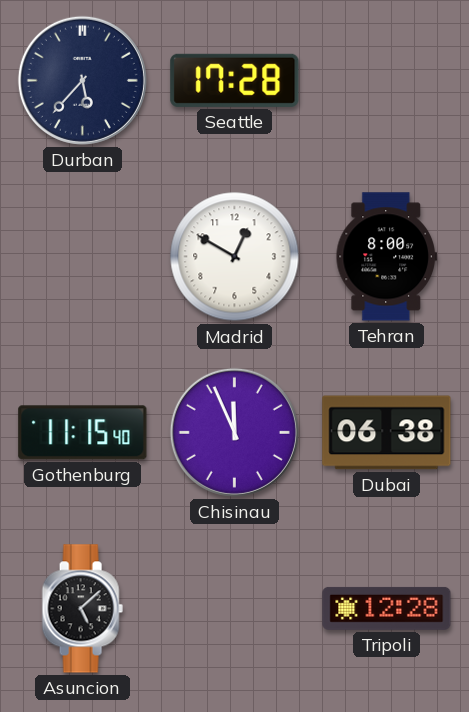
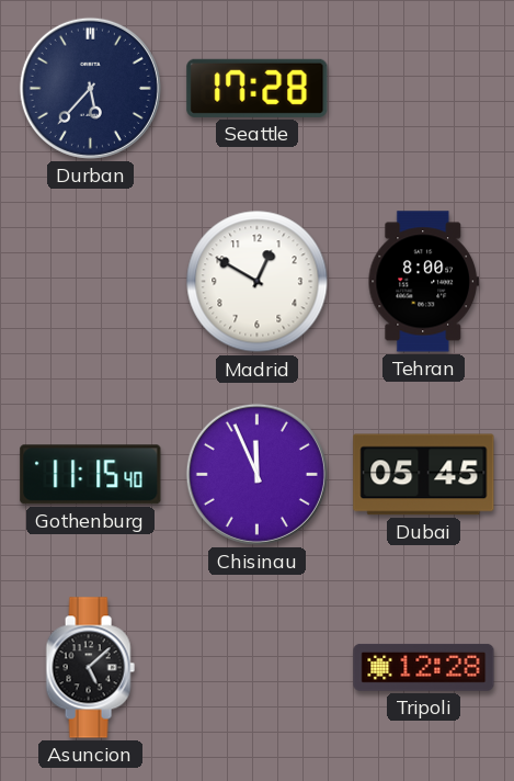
Dubai: 06:38 -> 05:45 (424, 475)
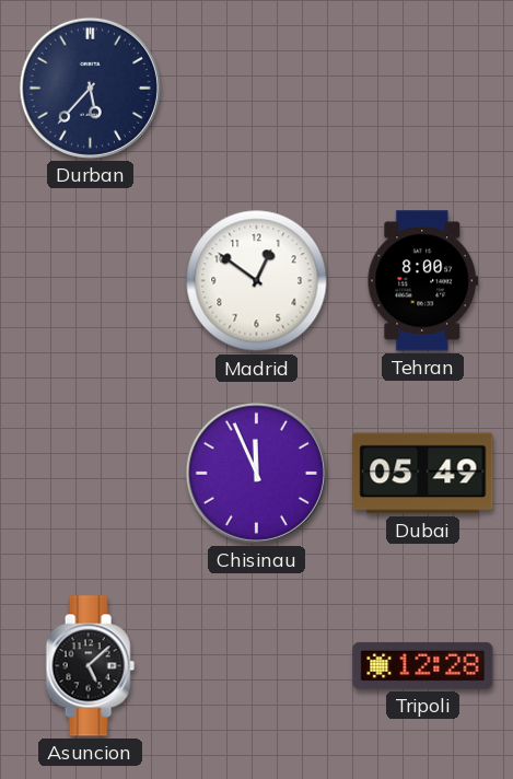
Seattle: 17:28 -> none (258, 88)
Madrid: 12:50 -> 12:51 (257, 281)
Gothenburg: 11:15 -> none (91, 475)
Dubai: 05:45 -> 05:49 (423, 474)
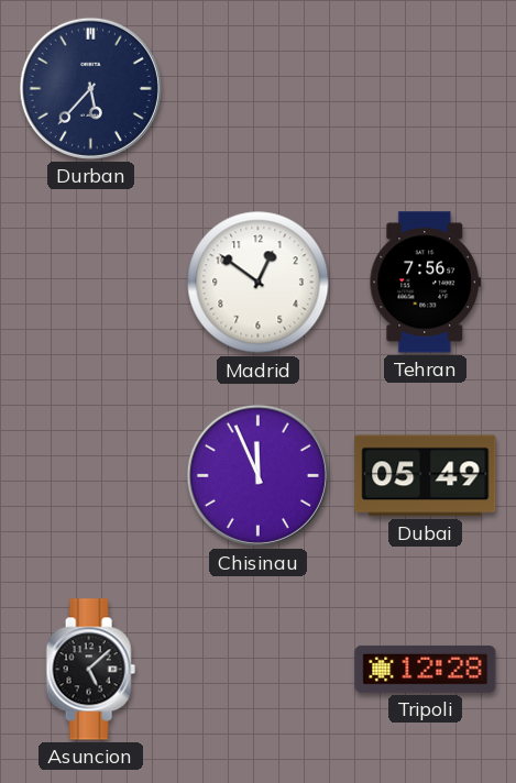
Tehran: 8:00 -> 7:56 (425, 283)
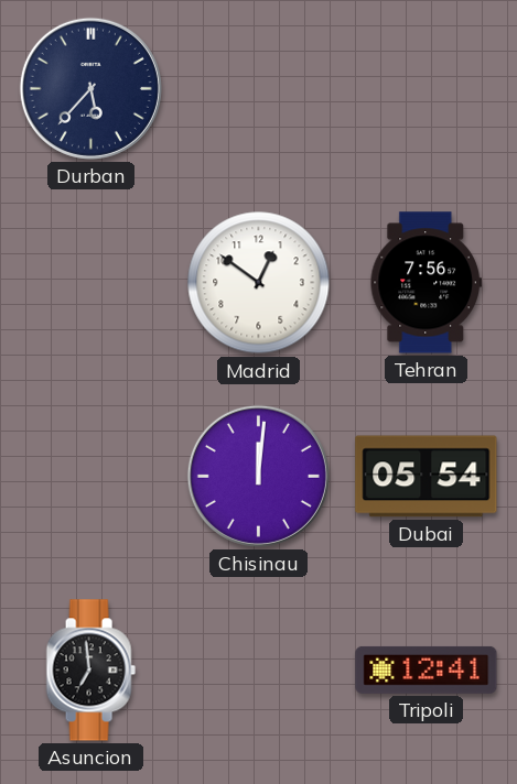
Chisinau: 11:56 -> 12:01 (258, 476)
Dubai: 05:49 -> 05:54 (427, 477)
Asuncion: 5:08 -> 6:59 (90, 671)
Tripoli: 12:28 -> 12:41 (427, 669)
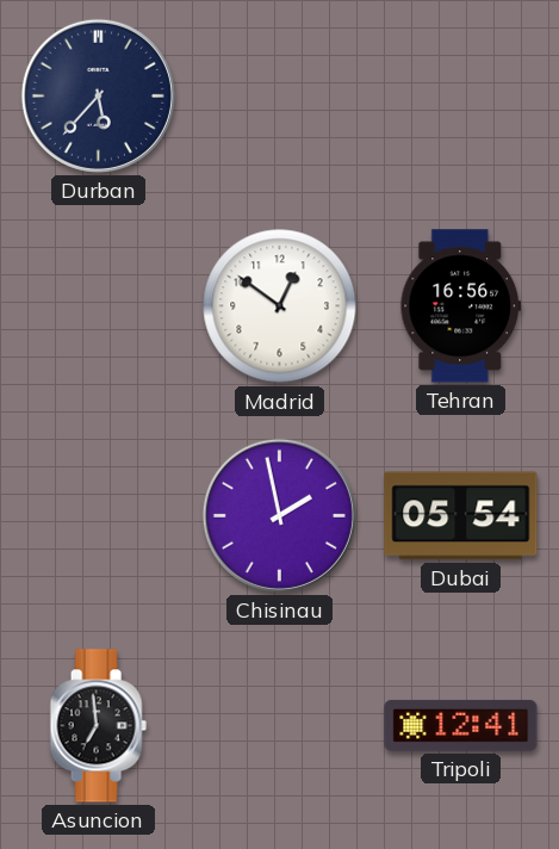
Tehran: 7:56 -> 16:56 (460, 306)
Chisinau: 12:01 -> 1:58 (279, 515)
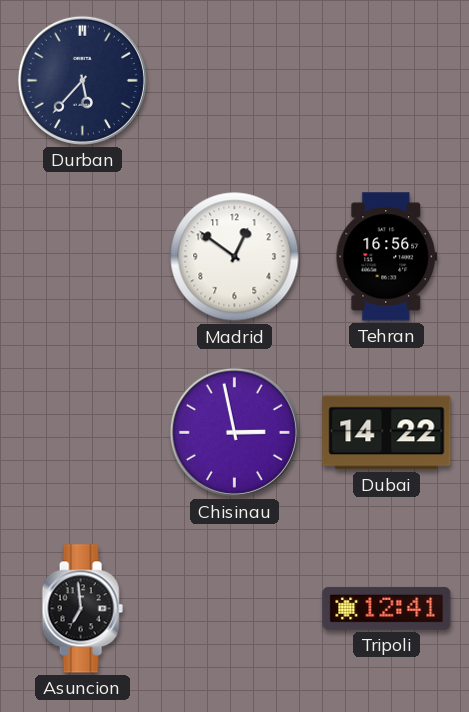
Chisinau: 1:58 -> 2:58 (234, 432)
Dubai: 05:54 -> 14:22 (387, 433)
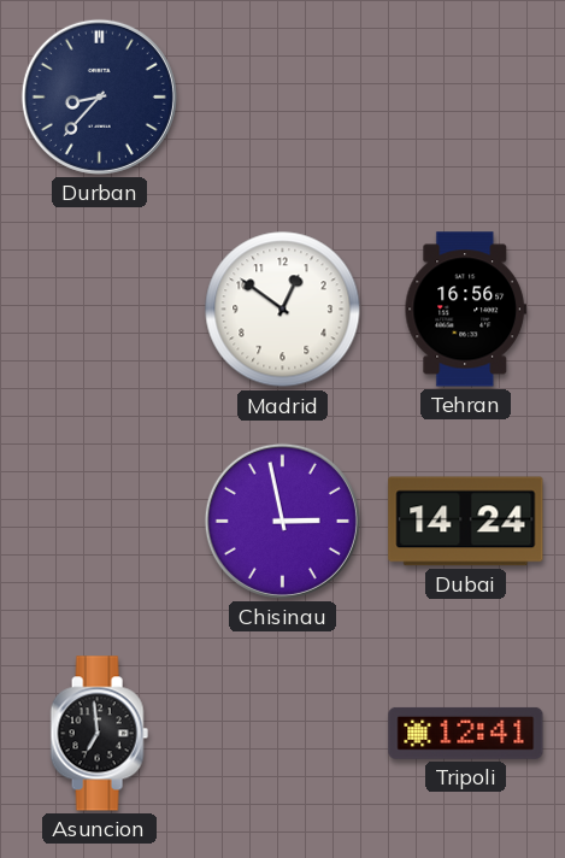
Durban: 5:37 -> 8:37 (99, 96)
Dubai: 14:22 -> 14:24 (466, 522)
